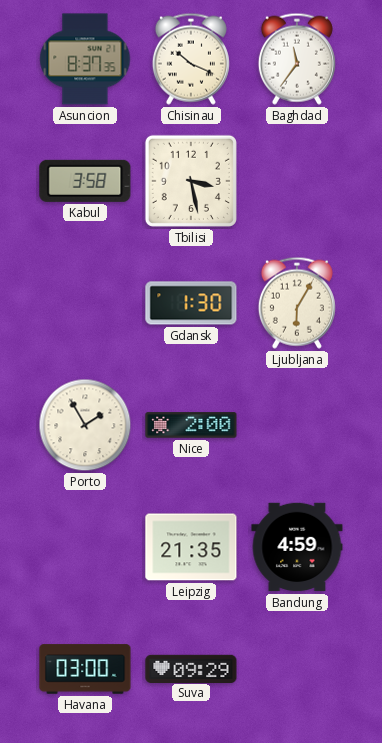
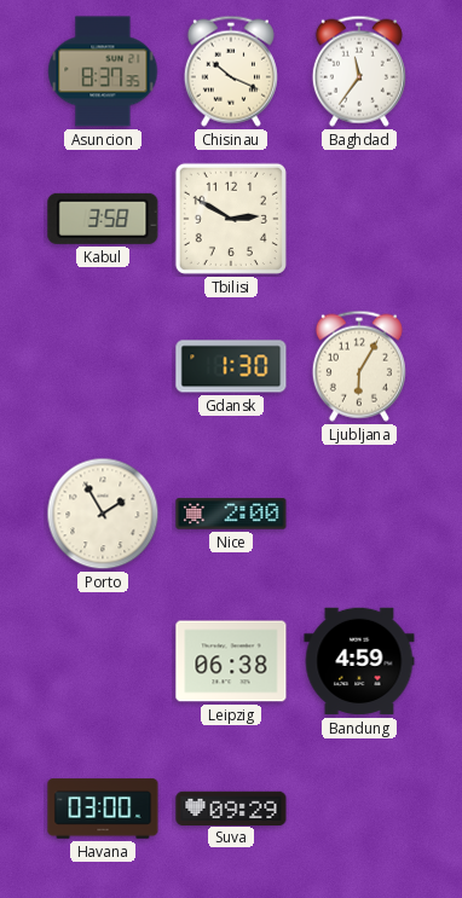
Tbilisi: 3:28 -> 2:50 (231, 219)
Leipzig: 21:35 -> 06:38 (231, 661)
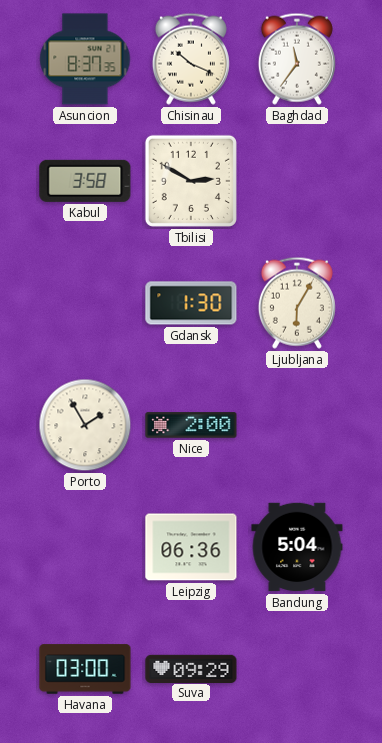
Leipzig: 06:38 -> 06:36 (191, 547)
Bandung: 4:59 -> 5:04 (297, 547)
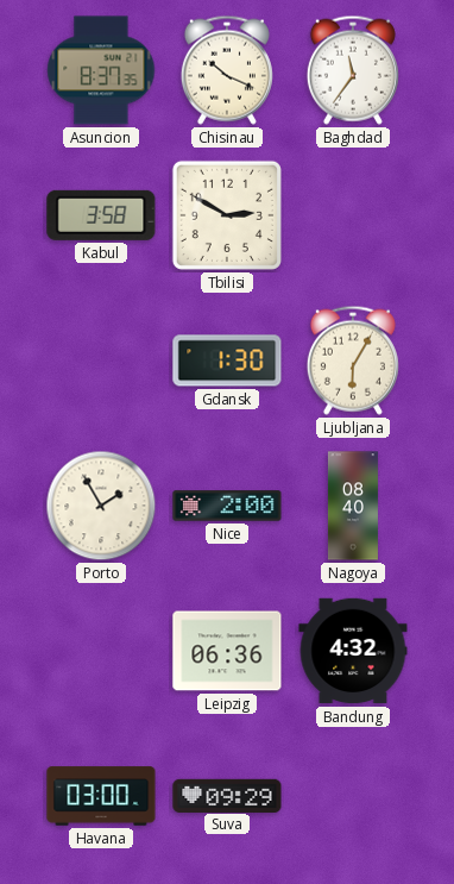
Nagoya: none -> 08:40 (353, 506)
Bandung: 5:04 -> 4:32 (353, 651)
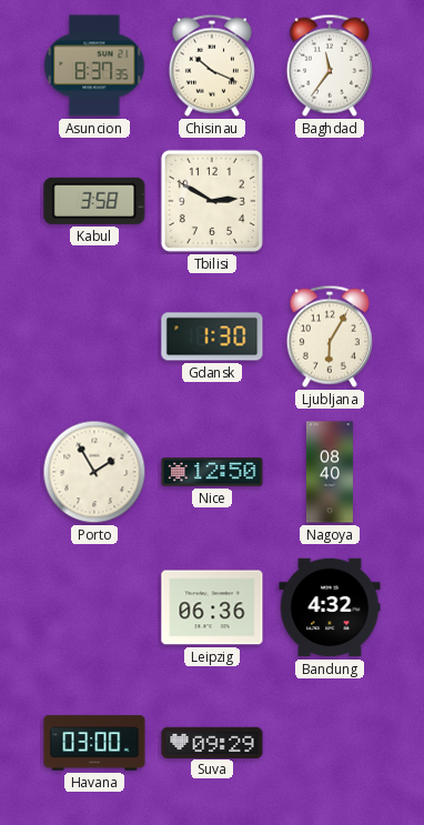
Nice: 2:00 -> 12:50 (212, 472)
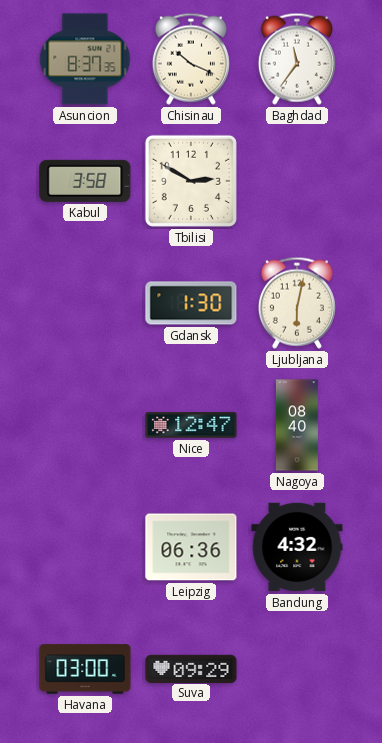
Ljubljana: 6:05 -> 6:02 (297, 303)
Porto: 1:55 -> none (94, 472)
Nice: 12:50 -> 12:47 (191, 425)
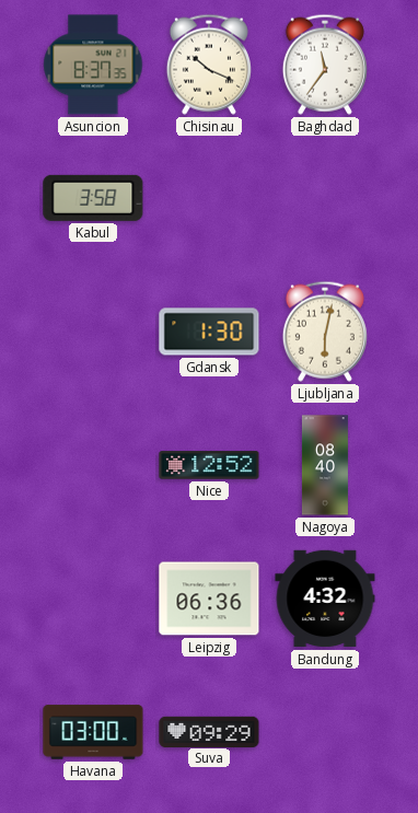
Tbilisi: 2:50 -> none (191, 181)
Nice: 12:47 -> 12:52 (209, 465)
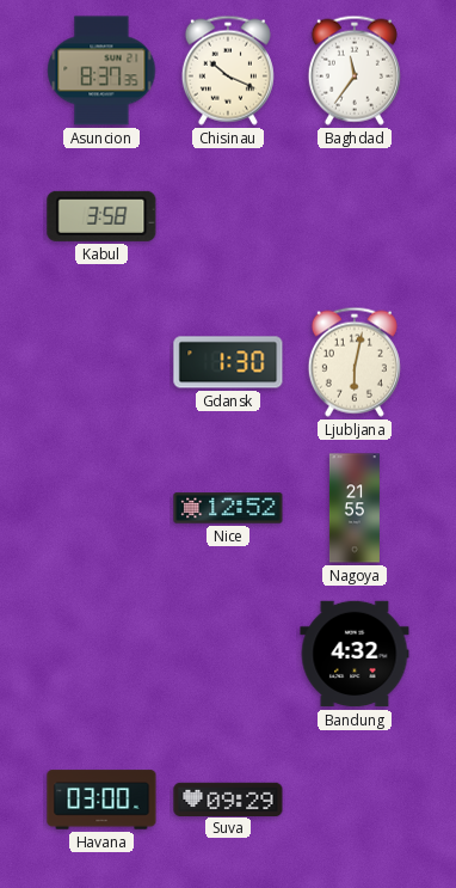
Nagoya: 08:40 -> 21:55 (355, 508)
Leipzig: 06:36 -> none (209, 599)
